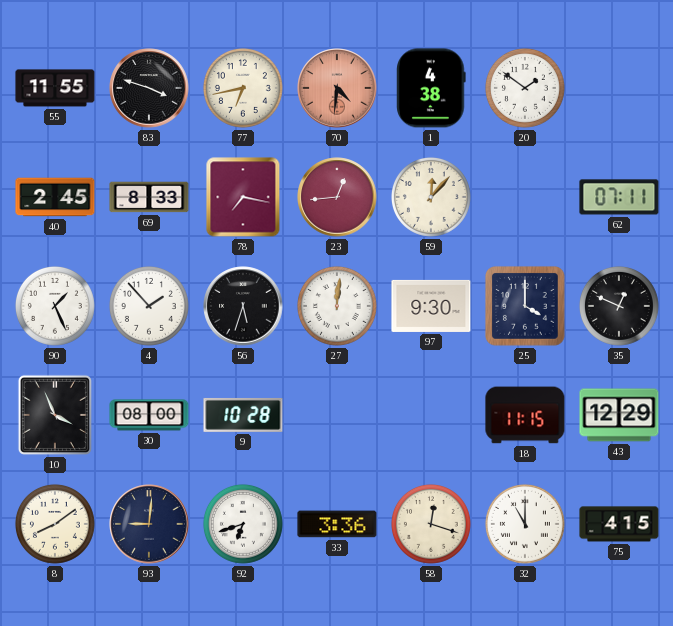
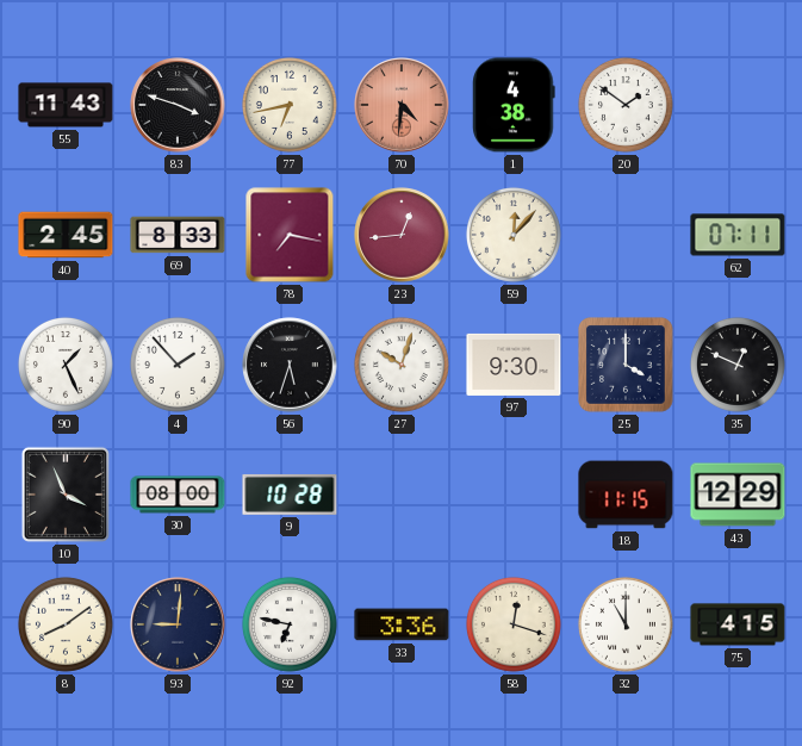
55: 11:55 -> 11:43 (66, 105)
27: 12:01 -> 10:03 (402, 365)
92: 6:42 -> 6:47 (290, 624)
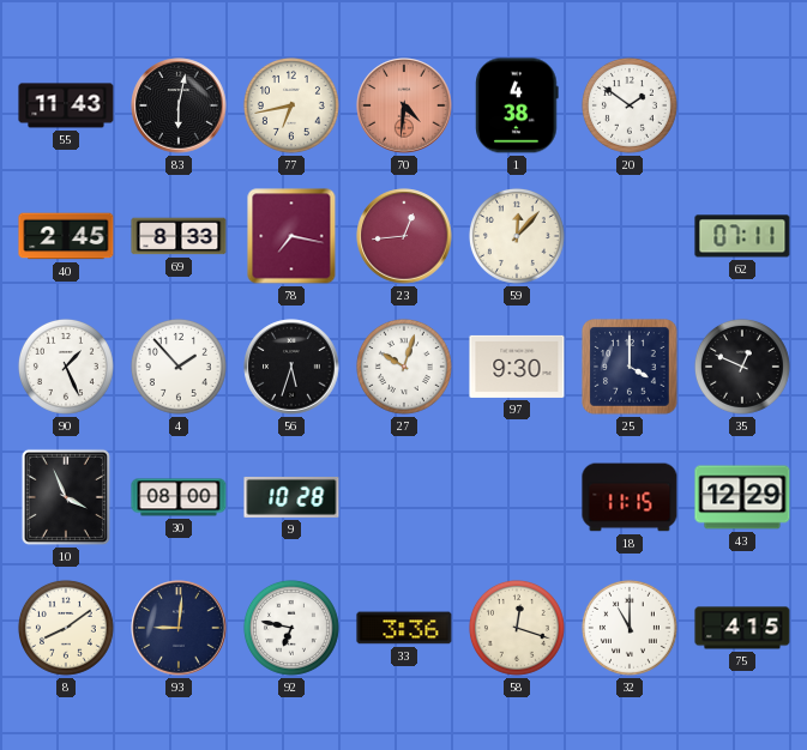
83: 3:48 -> 6:02 (179, 105)
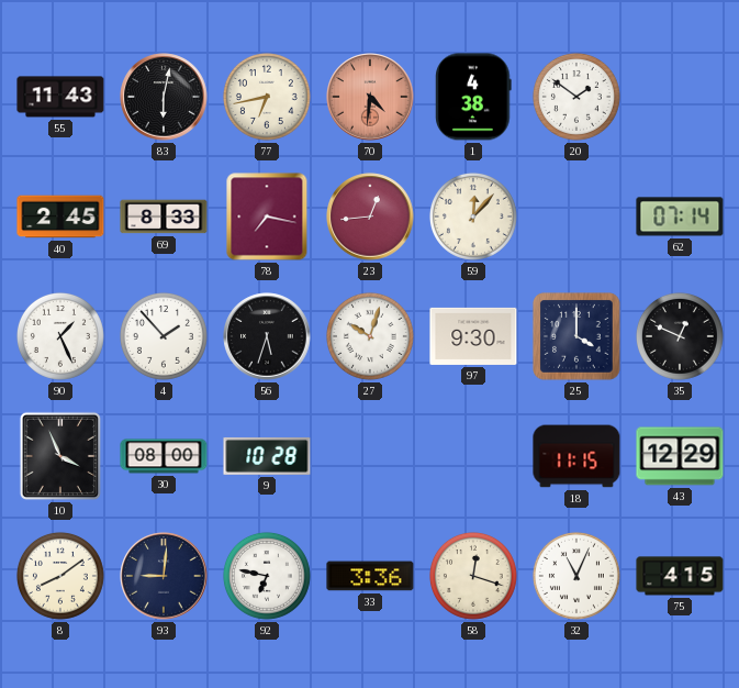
62: 07:11 -> 07:14 (680, 217)
32: 11:00 -> 11:04 (576, 576)
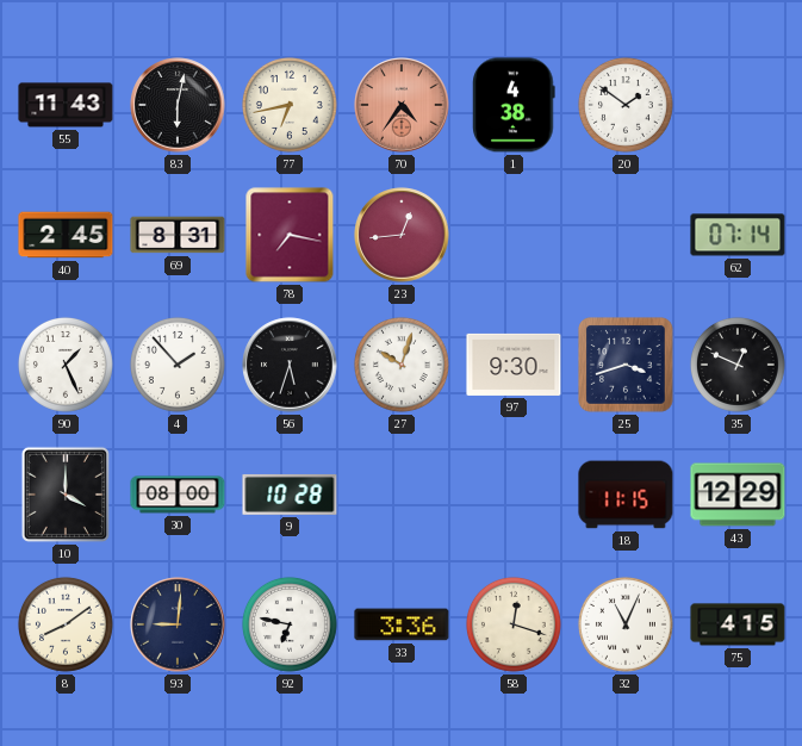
70: 4:31 -> 4:36 (402, 105)
69: 8:33 -> 8:31 (178, 235)
59: 12:07 -> none (473, 217)
25: 4:00 -> 3:42 (626, 365)
10: 3:56 -> 4:00 (66, 495)
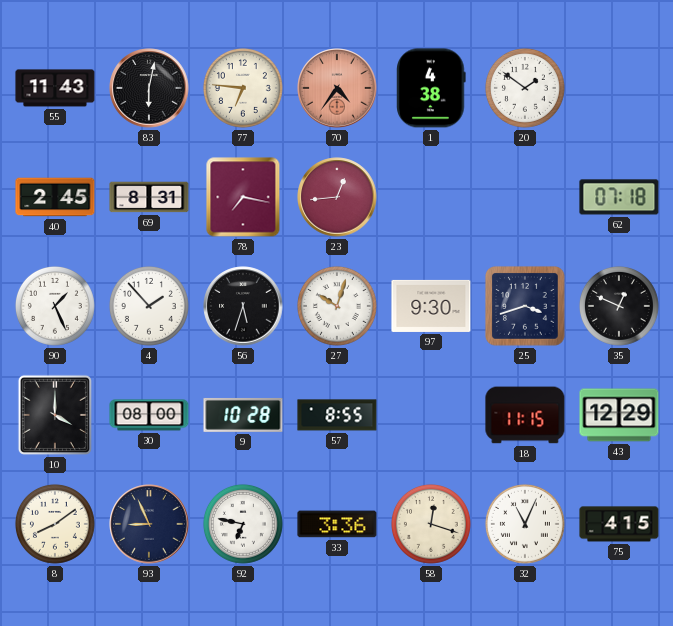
77: 6:43 -> 6:46 (243, 88)
62: 07:14 -> 07:18 (619, 197)
57: none -> 8:55 (337, 415)
93: 9:01 -> 8:56 (149, 524)
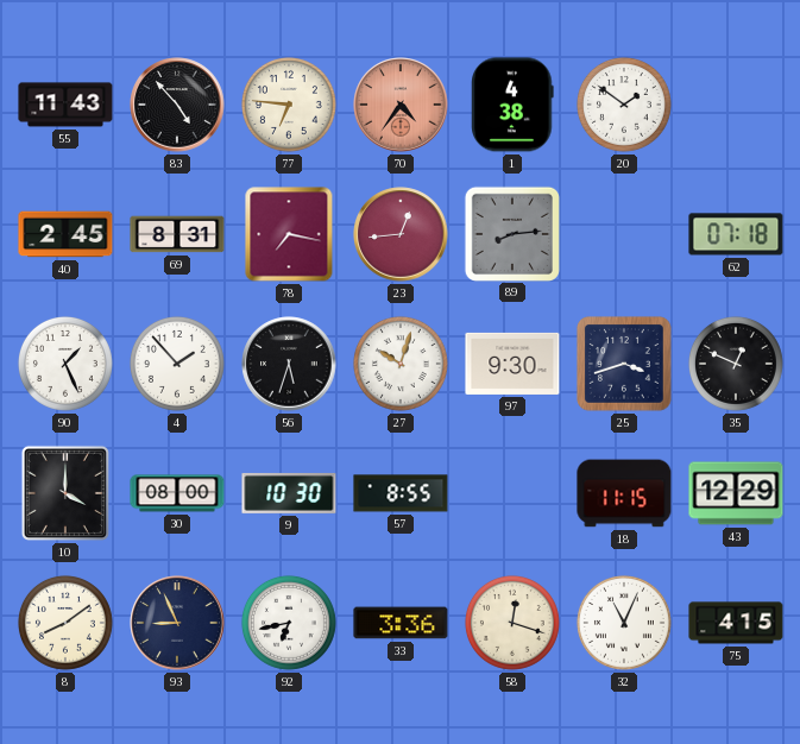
83: 6:02 -> 4:53 (177, 105)
89: none -> 8:14 (511, 233)
9: 10:28 -> 10:30 (289, 493)
92: 6:47 -> 6:43 (289, 623)
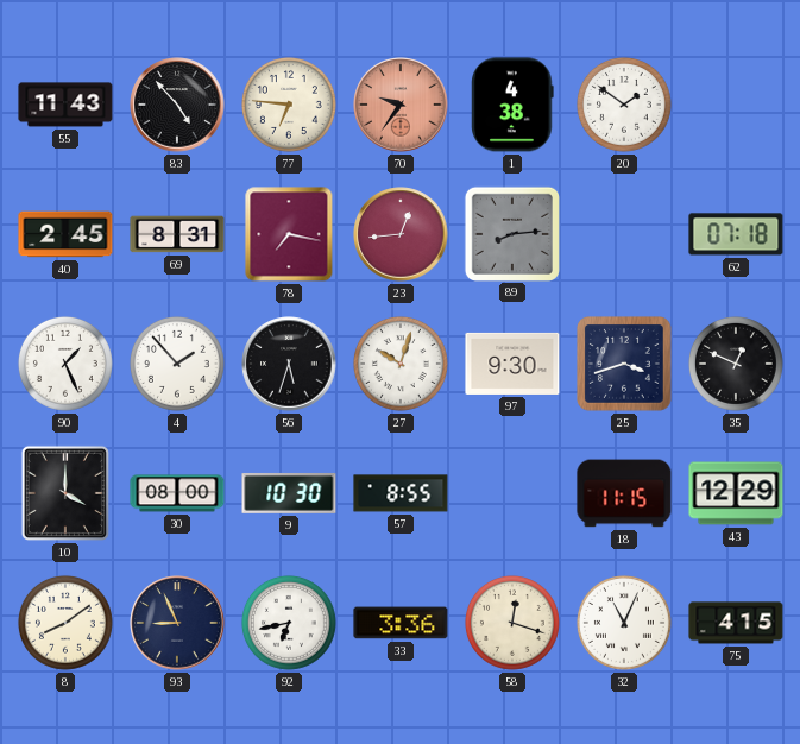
70: 4:36 -> 9:36 (401, 105)
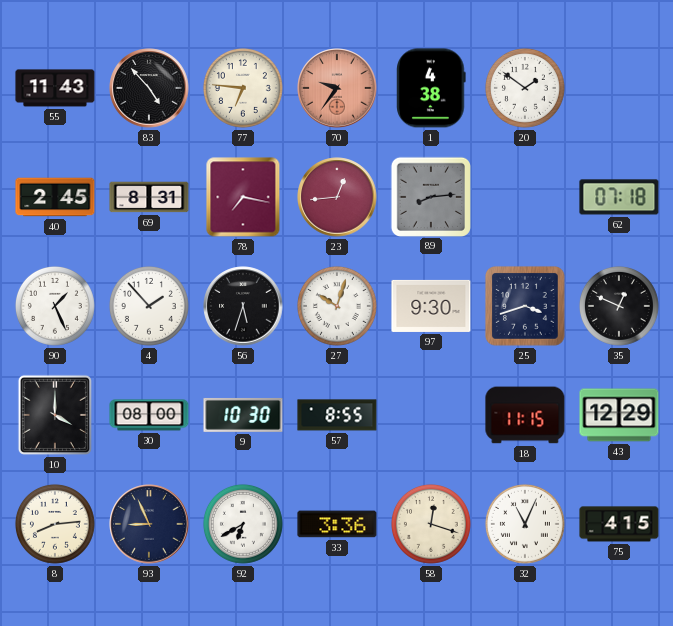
8: 8:09 -> 8:14 (55, 524)
92: 6:43 -> 6:40 (243, 524)
